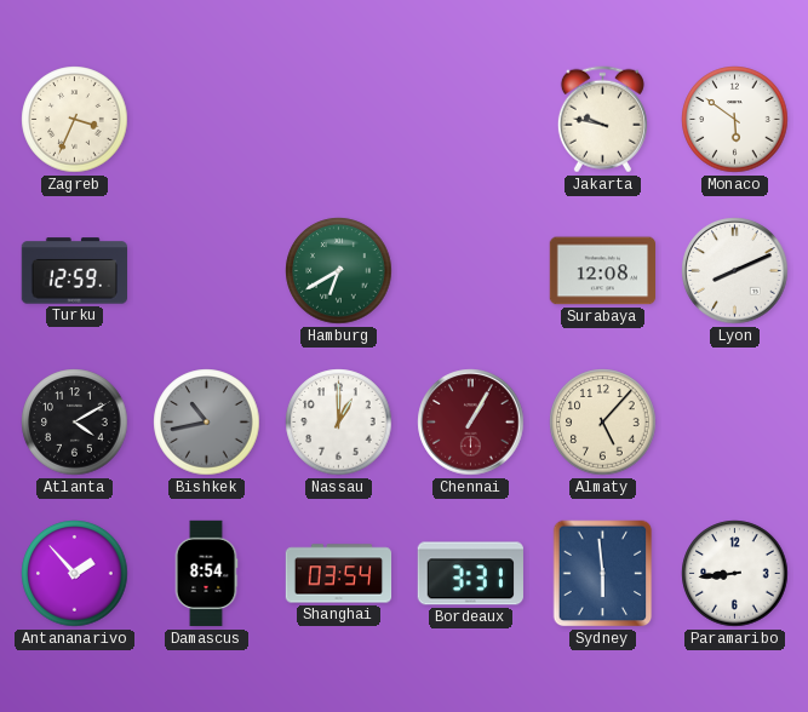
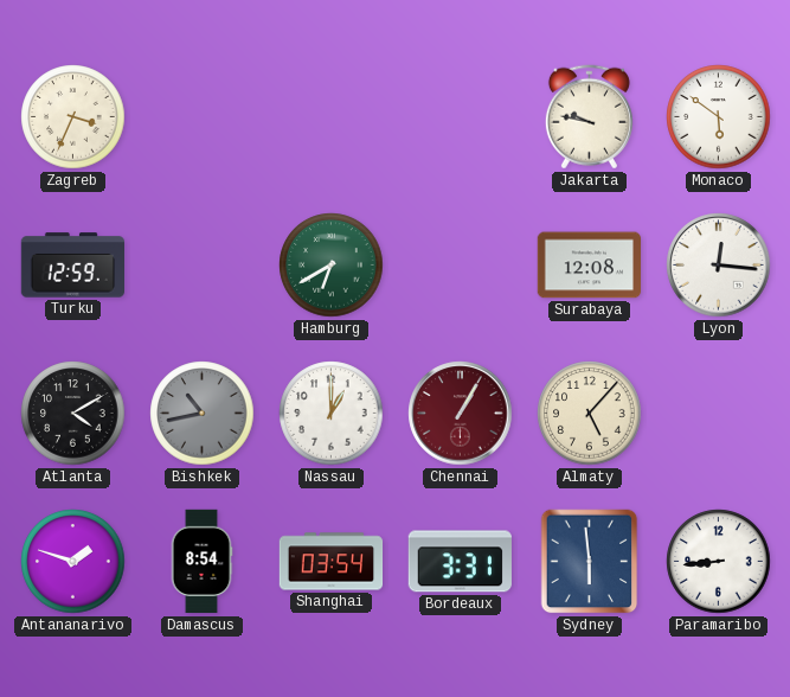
Lyon: 8:11 -> 12:16 (719, 266)
Antananarivo: 1:53 -> 1:48 (73, 562)
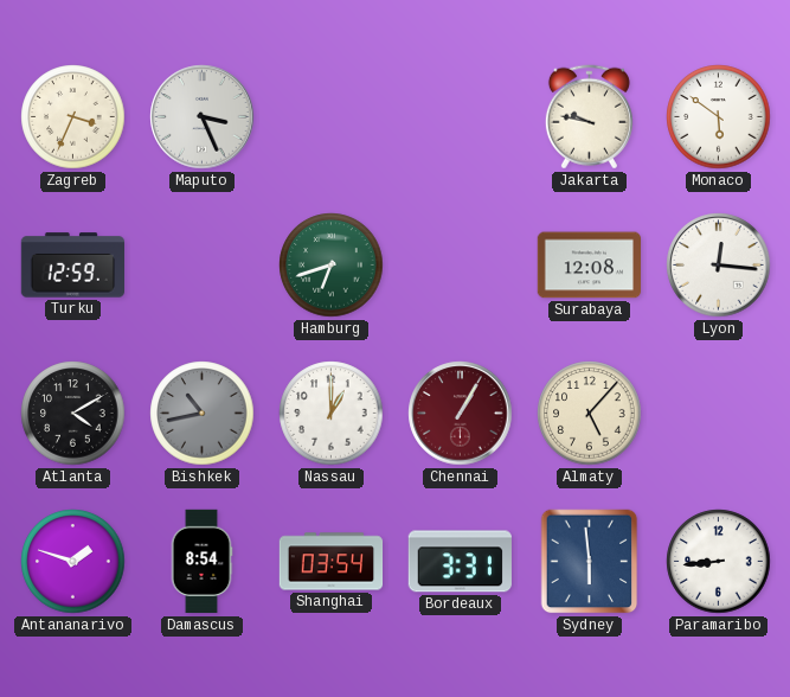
Maputo: none -> 3:26 (203, 117)
Hamburg: 6:40 -> 6:42 (332, 266)
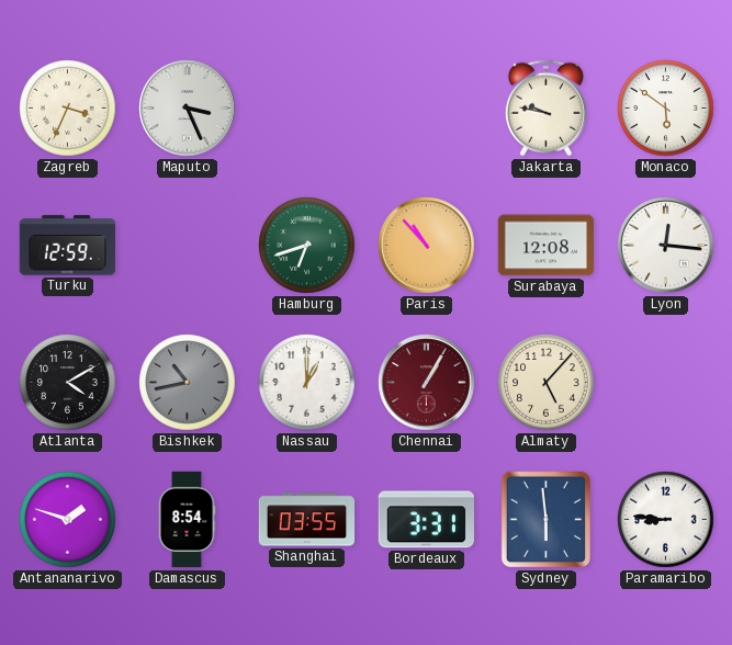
Paris: none -> 10:53 (427, 246)
Shanghai: 03:54 -> 03:55 (307, 520)
Paramaribo: 8:44 -> 8:46 (666, 520)
